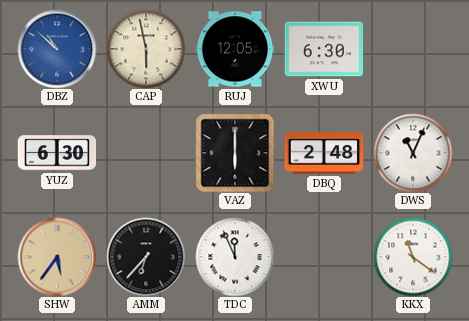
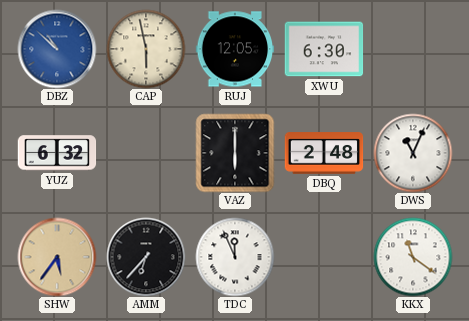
YUZ: 6:30 -> 6:32 (57, 153)
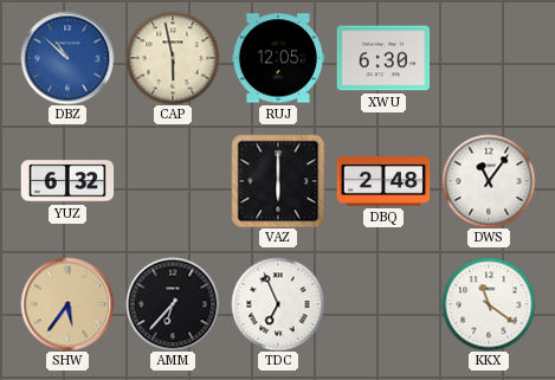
DWS: 11:04 -> 11:06 (489, 181)
TDC: 11:56 -> 6:56 (278, 304)
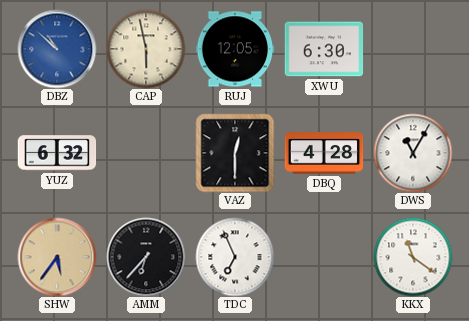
VAZ: 6:00 -> 12:30 (235, 153)
DBQ: 2:48 -> 4:28 (324, 153)
DWS: 11:06 -> 11:05 (413, 153)
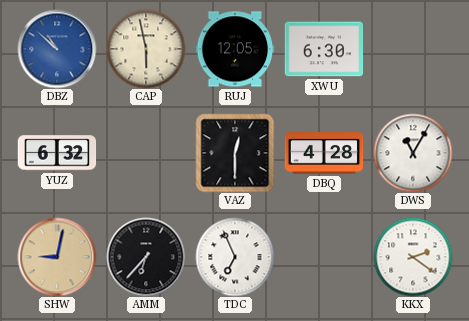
SHW: 5:36 -> 9:02 (57, 257)
KKX: 11:21 -> 2:21 (413, 257)
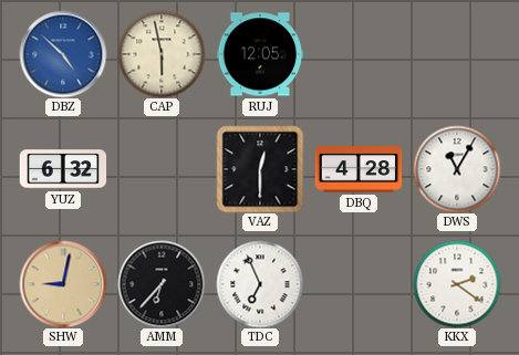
DBZ: 10:52 -> 4:52 (63, 54)
XWU: 6:30 -> none (324, 49)
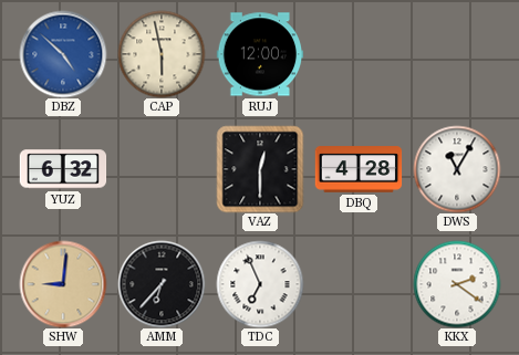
RUJ: 12:05 -> 12:00 (260, 54)
SHW: 9:02 -> 9:01 (63, 284)
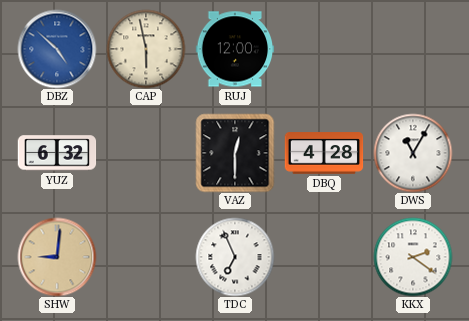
AMM: 6:37 -> none (162, 284)
